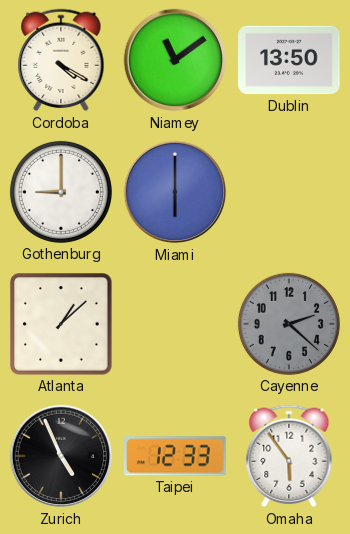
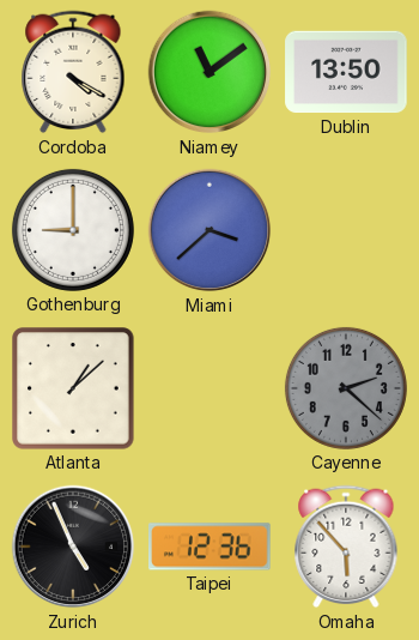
Miami: 6:00 -> 3:38 (209, 230)
Taipei: 12:33 -> 12:36 (209, 547)
Omaha: 5:54 -> 5:53 (346, 547)
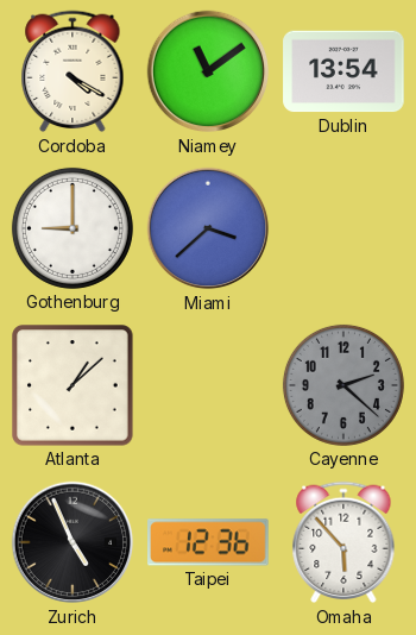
Dublin: 13:50 -> 13:54 (343, 71)
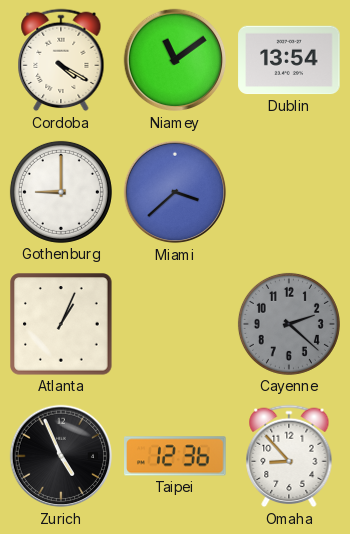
Atlanta: 1:08 -> 1:04 (61, 324)
Omaha: 5:53 -> 8:53 (289, 456)
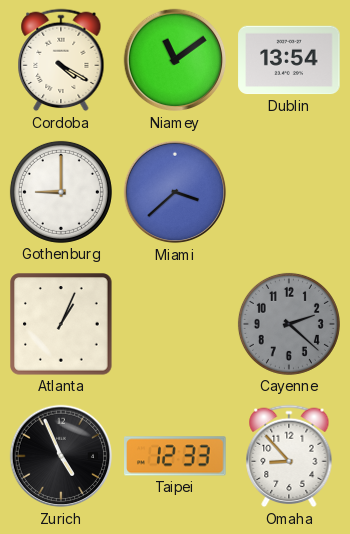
Taipei: 12:36 -> 12:33 (175, 456)
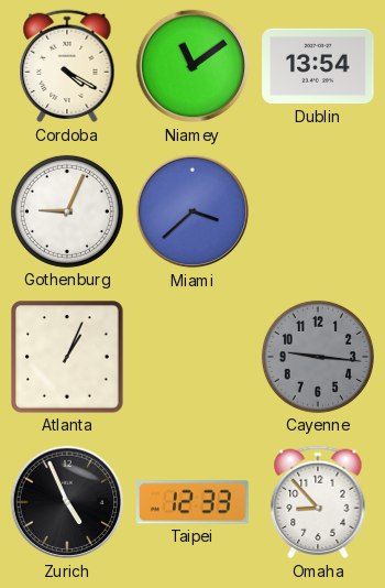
Gothenburg: 9:00 -> 9:04 (67, 211)
Cayenne: 2:22 -> 9:16 (318, 357)
